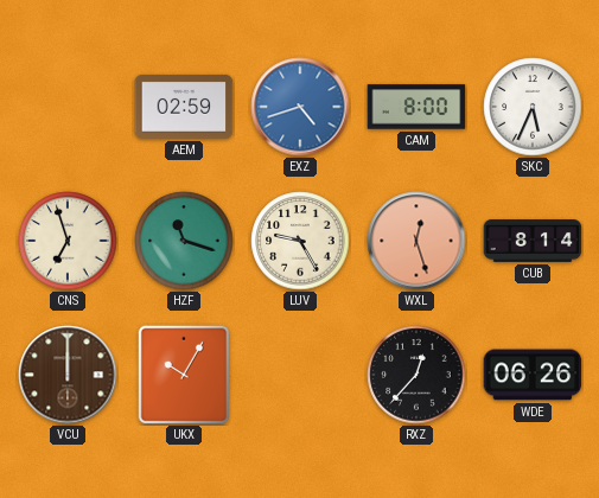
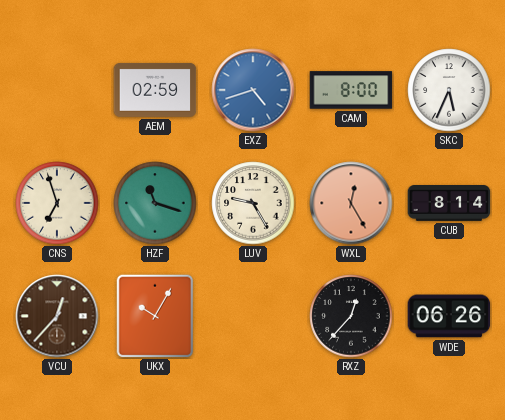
WXL: 12:27 -> 12:25 (351, 203)
VCU: 12:00 -> 12:37 (57, 316)
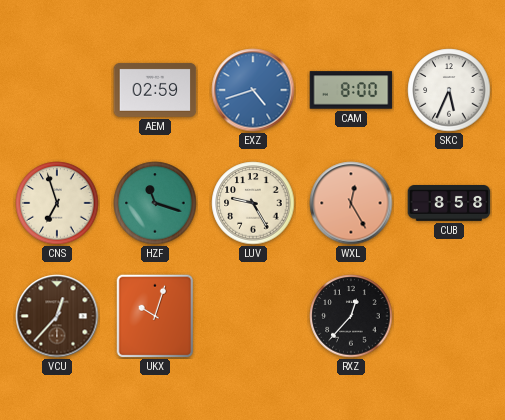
CUB: 8:14 -> 8:58 (449, 204)
UKX: 10:05 -> 10:03 (155, 316)
WDE: 06:26 -> none (449, 316)
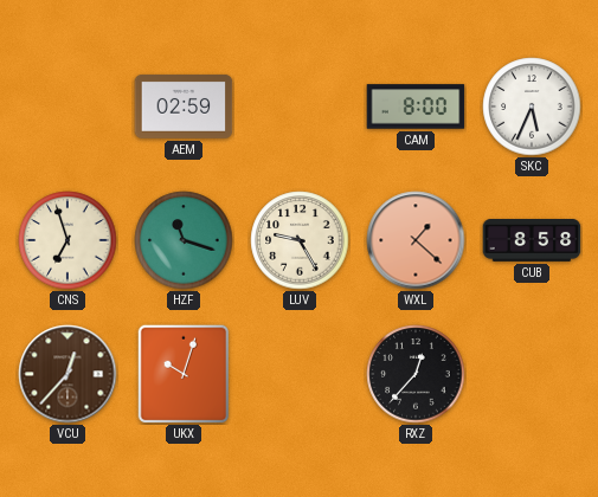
EXZ: 4:42 -> none (253, 90)
WXL: 12:25 -> 1:22 (416, 240)
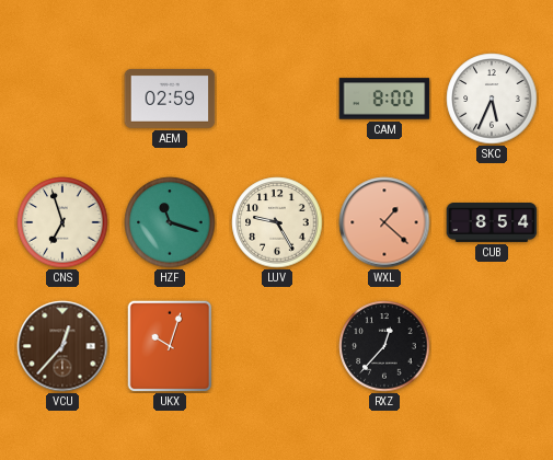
CUB: 8:58 -> 8:54 (492, 223)
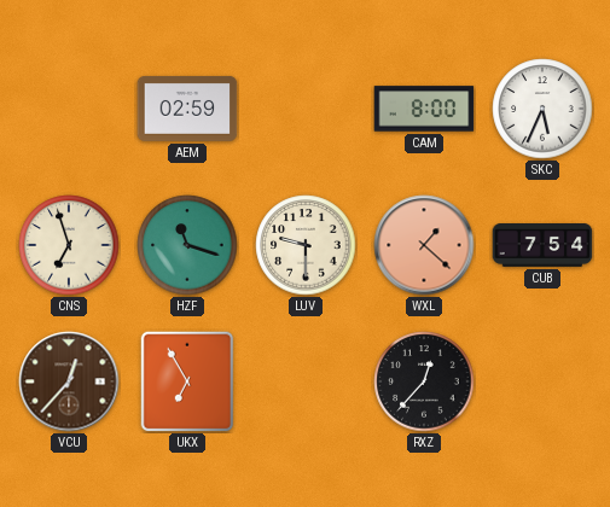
LUV: 9:25 -> 9:30 (306, 245)
CUB: 8:54 -> 7:54 (542, 246)
UKX: 10:03 -> 6:55 (187, 381)
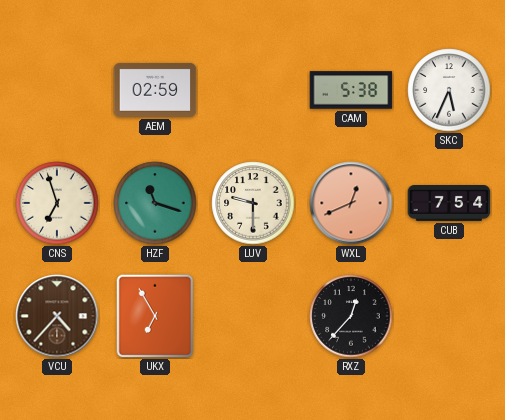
CAM: 8:00 -> 5:38 (351, 90)
WXL: 1:22 -> 12:41 (351, 203)
VCU: 12:37 -> 4:37 (57, 316)
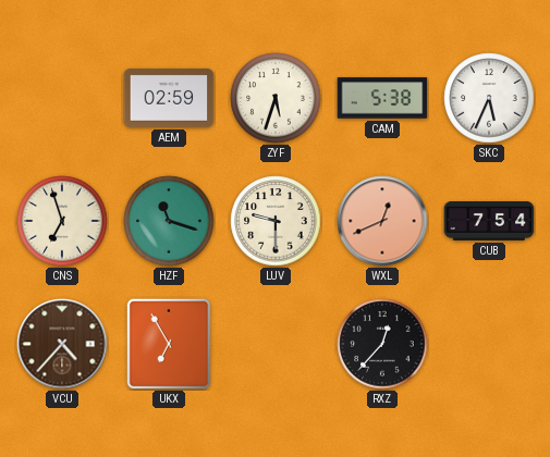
ZYF: none -> 5:33 (276, 98)
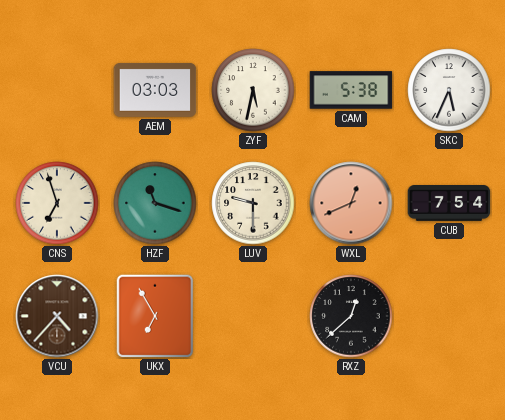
AEM: 02:59 -> 03:03 (155, 90)
ZYF: 5:33 -> 5:32 (253, 90)
RXZ: 12:37 -> 12:38 (351, 316)
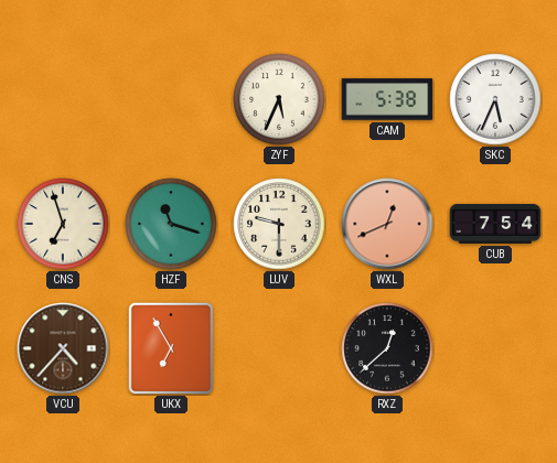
AEM: 03:03 -> none (155, 90)
ZYF: 5:32 -> 5:34 (279, 99)
